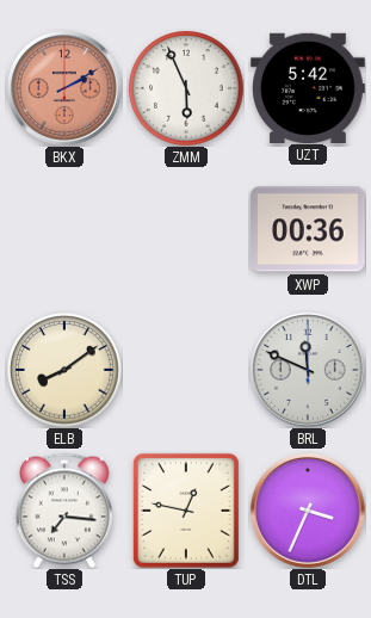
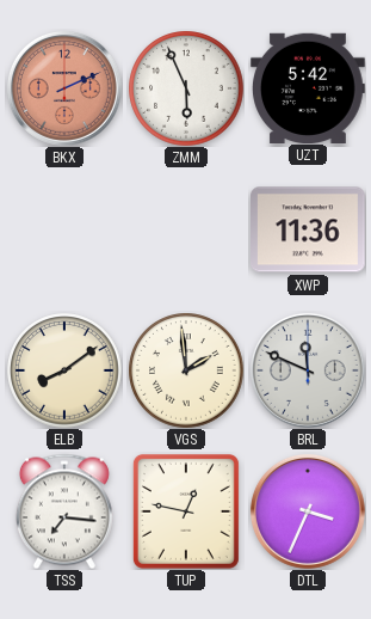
BKX: 2:10 -> 2:11 (64, 88)
XWP: 00:36 -> 11:36 (309, 229)
VGS: none -> 1:59 (186, 370)
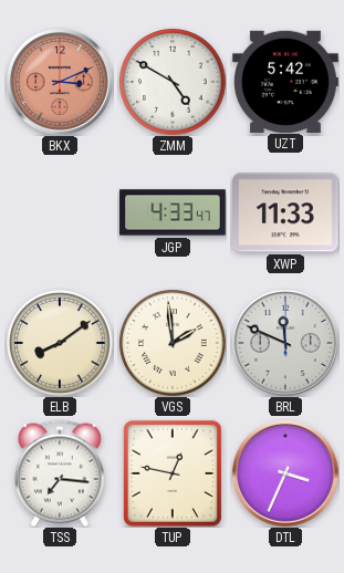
BKX: 2:11 -> 3:11 (60, 82)
ZMM: 5:56 -> 4:50 (173, 82)
JGP: none -> 4:33 (173, 212)
XWP: 11:36 -> 11:33 (286, 212)
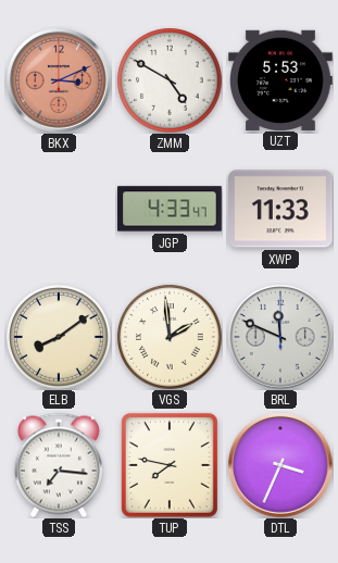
UZT: 5:42 -> 5:53 (281, 79)
TUP: 12:47 -> 7:47 (170, 465)
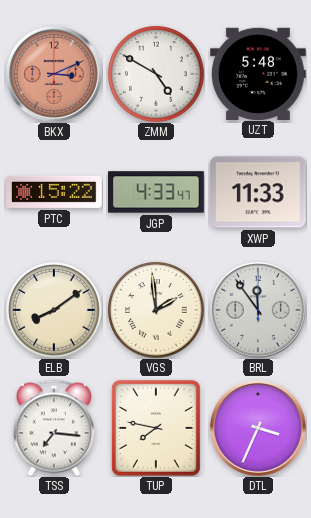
UZT: 5:53 -> 5:48 (259, 73)
PTC: none -> 15:22 (54, 192)
BRL: 11:49 -> 11:54 (258, 310)
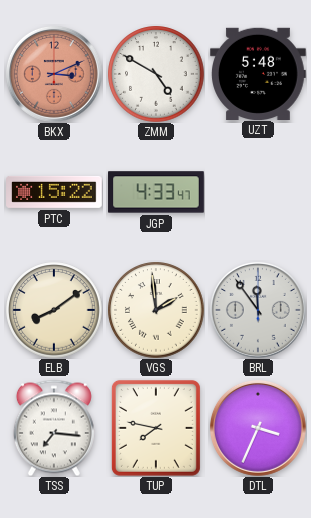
XWP: 11:33 -> none (259, 192)
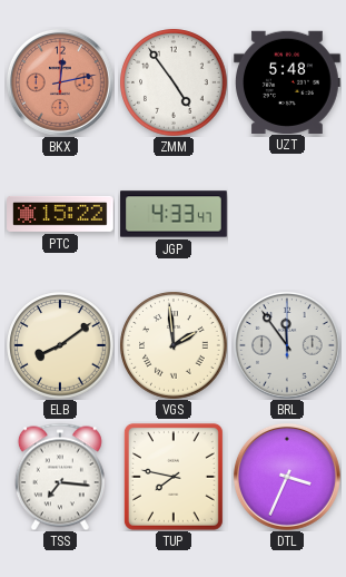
BKX: 3:11 -> 12:13 (60, 82)
ZMM: 4:50 -> 4:54 (174, 82)
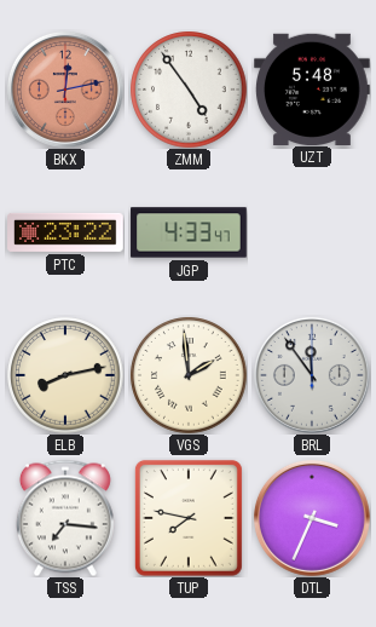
PTC: 15:22 -> 23:22 (65, 232)
ELB: 8:09 -> 8:13 (65, 375)
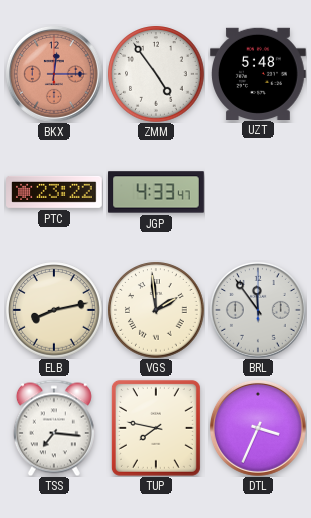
BKX: 12:13 -> 12:15 (54, 74)
